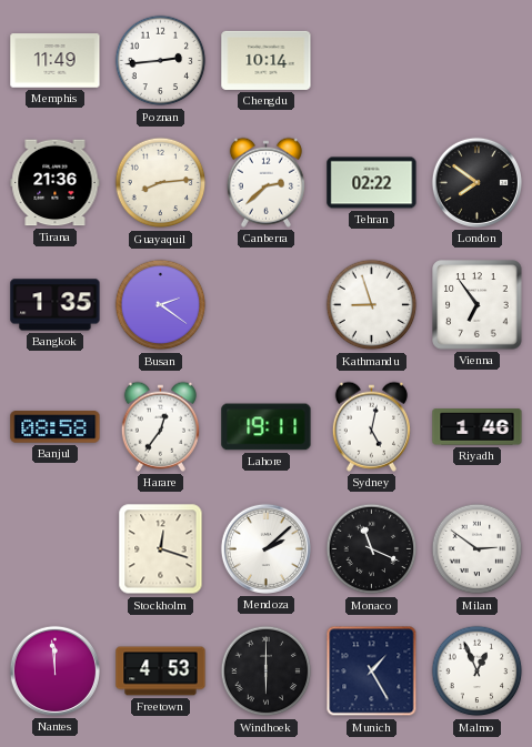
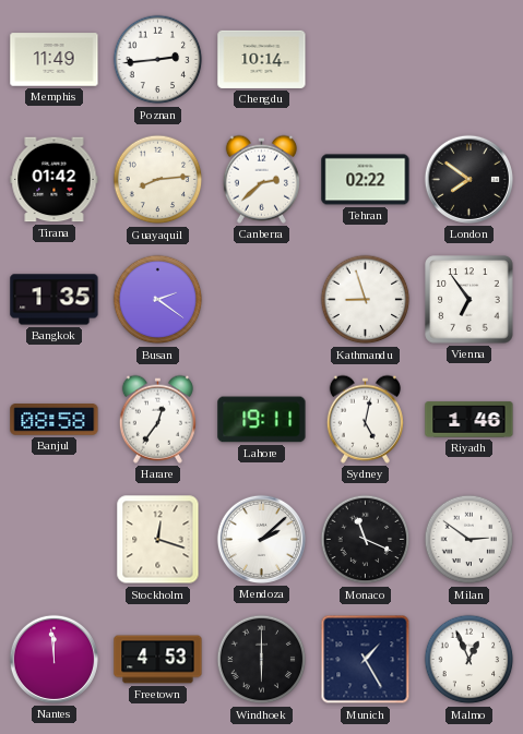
Tirana: 21:36 -> 01:42 (55, 180)
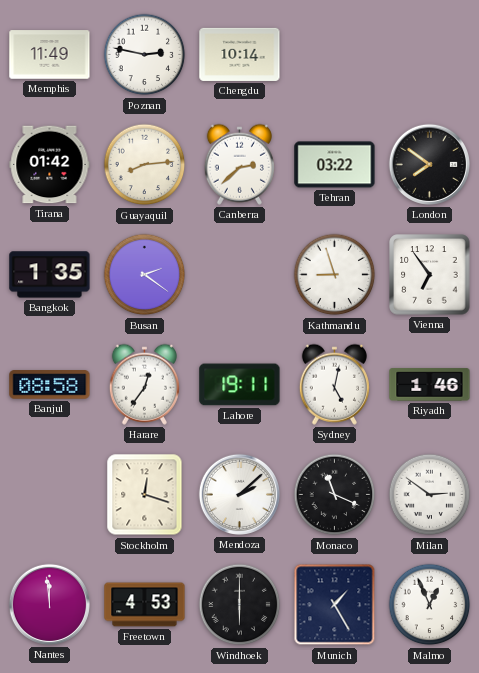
Poznan: 2:44 -> 2:47 (145, 55)
Tehran: 02:22 -> 03:22 (335, 165)
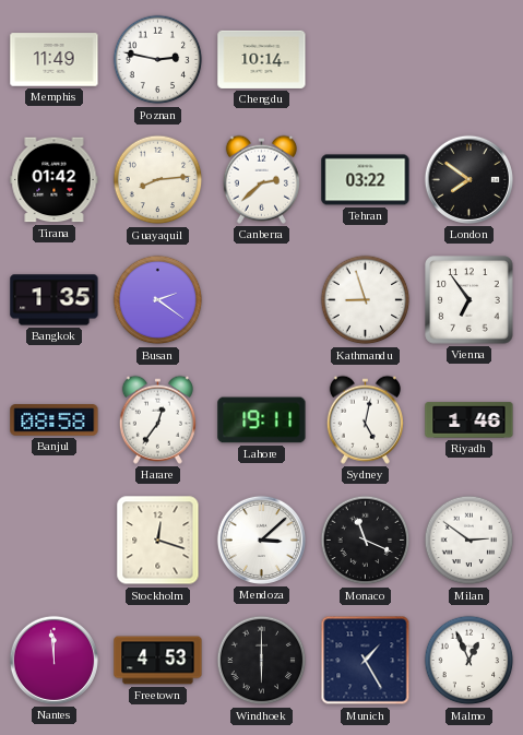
Mendoza: 2:08 -> 3:08 (261, 540)
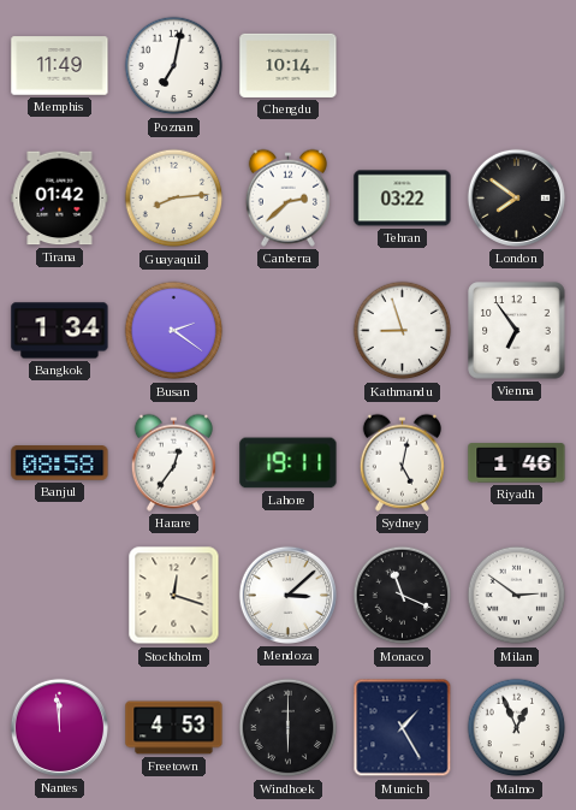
Poznan: 2:47 -> 7:02 (174, 66)
Bangkok: 1:35 -> 1:34 (60, 331)
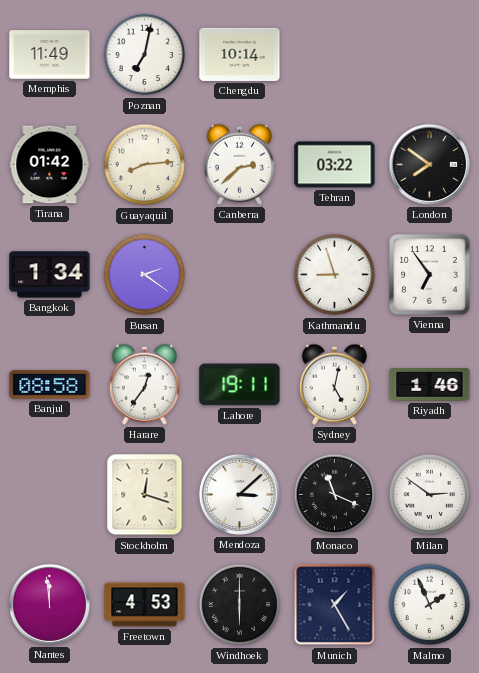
Malmo: 12:56 -> 1:56 (430, 605)
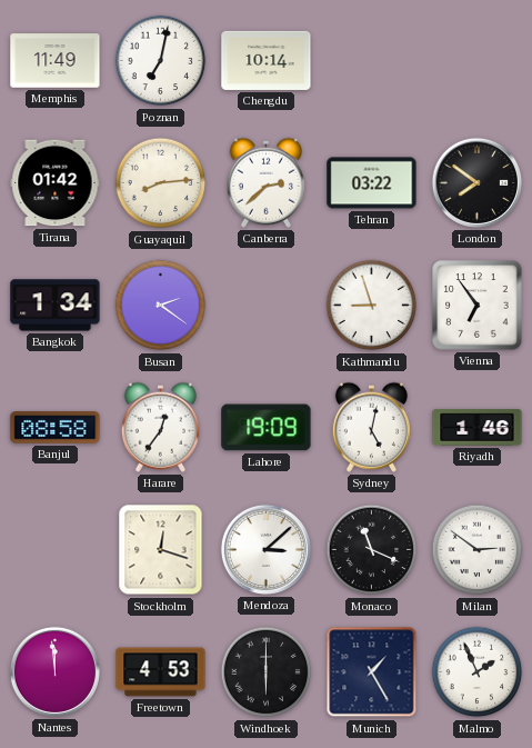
Lahore: 19:11 -> 19:09 (267, 428)
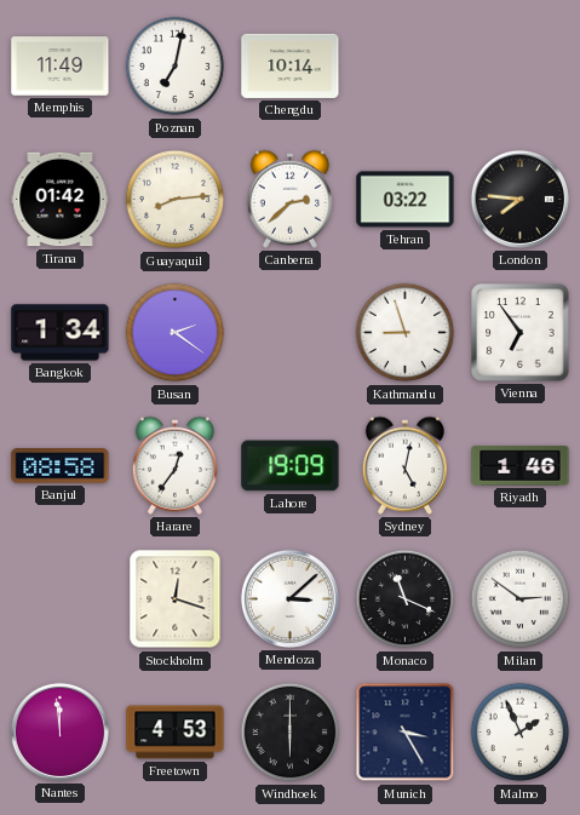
London: 7:51 -> 7:46 (519, 199)
Munich: 1:25 -> 3:25 (406, 733)
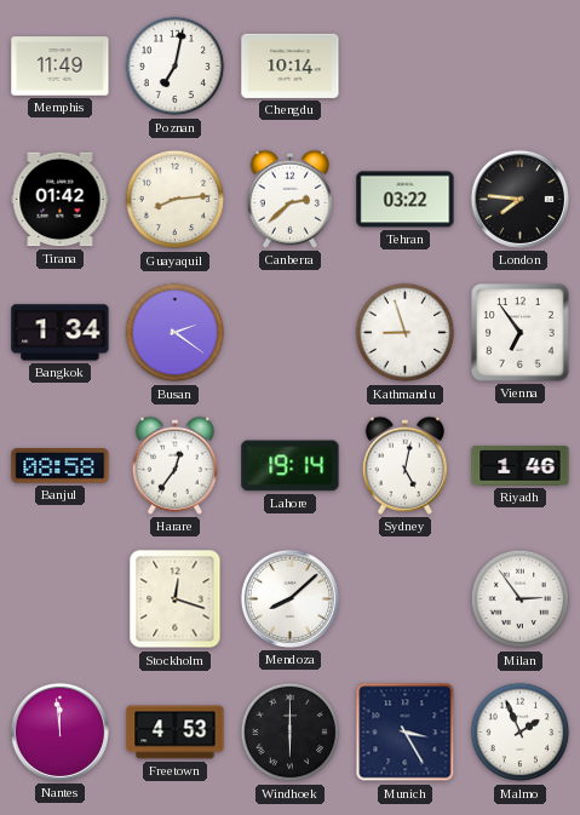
Lahore: 19:09 -> 19:14 (291, 466)
Mendoza: 3:08 -> 8:08 (289, 598)
Monaco: 11:19 -> none (406, 599)
Milan: 2:51 -> 2:54 (521, 599)
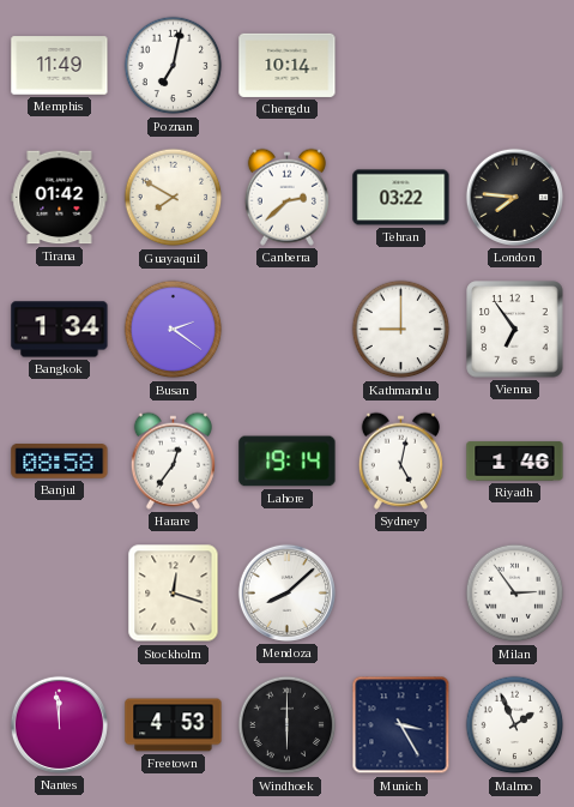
Guayaquil: 8:14 -> 7:50 (174, 198)
Kathmandu: 8:57 -> 9:00 (401, 330)
